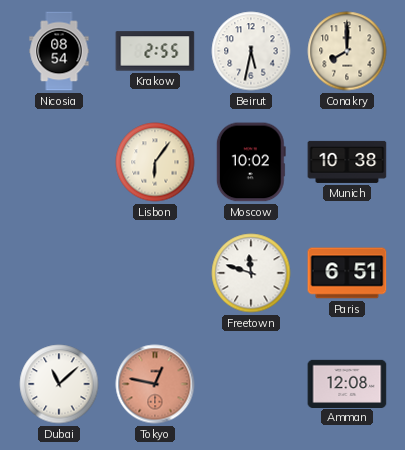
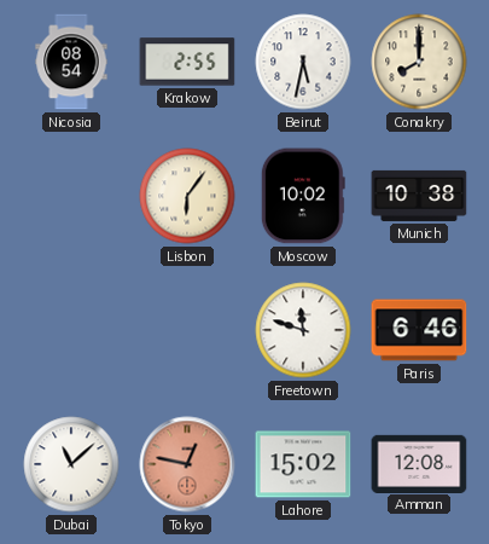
Paris: 6:51 -> 6:46 (419, 330)
Lahore: none -> 15:02 (303, 464)
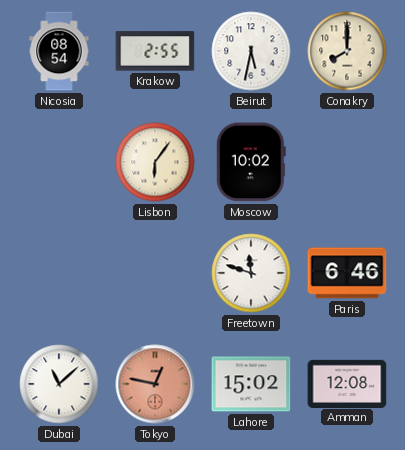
Munich: 10:38 -> none (419, 196)
